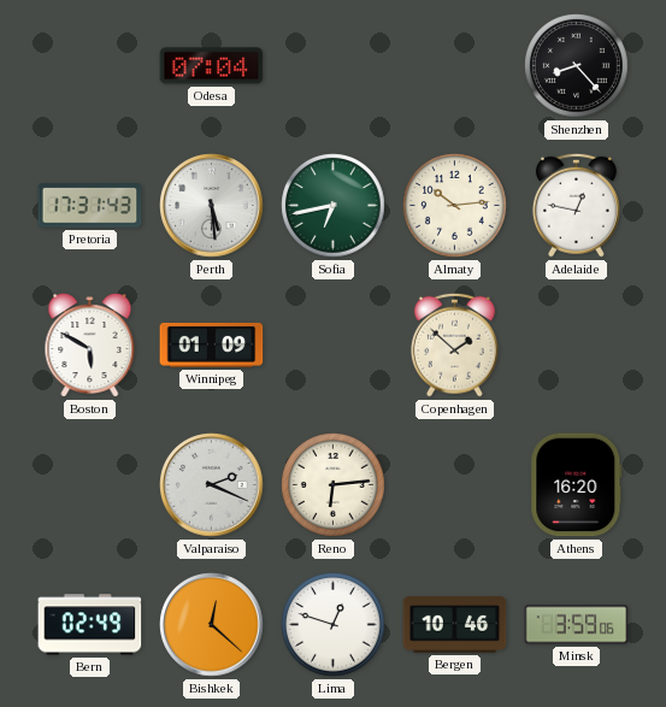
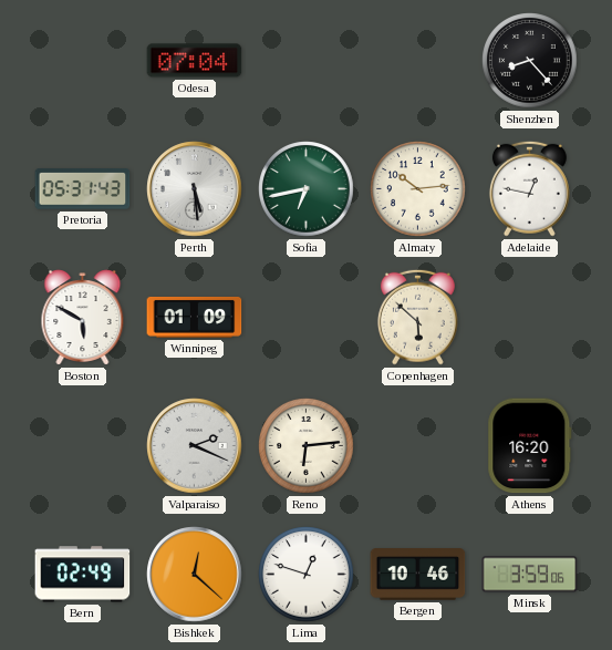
Pretoria: 17:31 -> 05:31 (83, 189)
Copenhagen: 1:52 -> 5:52 (417, 317)
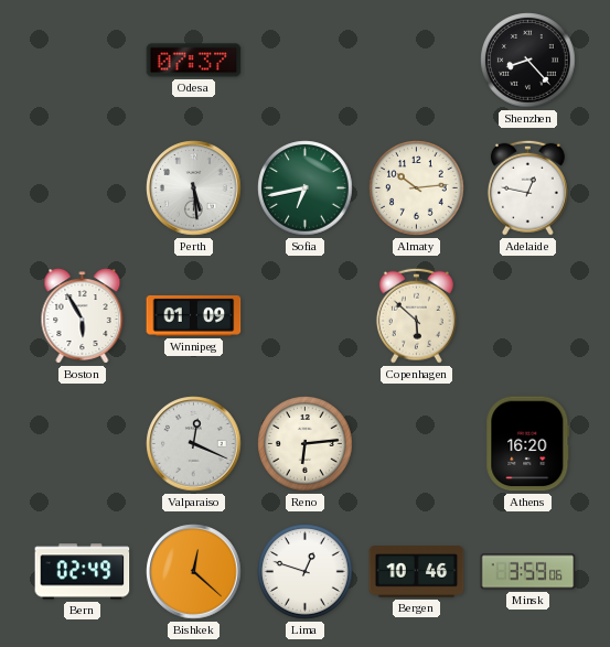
Odesa: 07:04 -> 07:37 (194, 61)
Pretoria: 05:31 -> none (83, 189)
Boston: 5:50 -> 5:55 (83, 316)
Valparaiso: 2:19 -> 12:19 (194, 444)
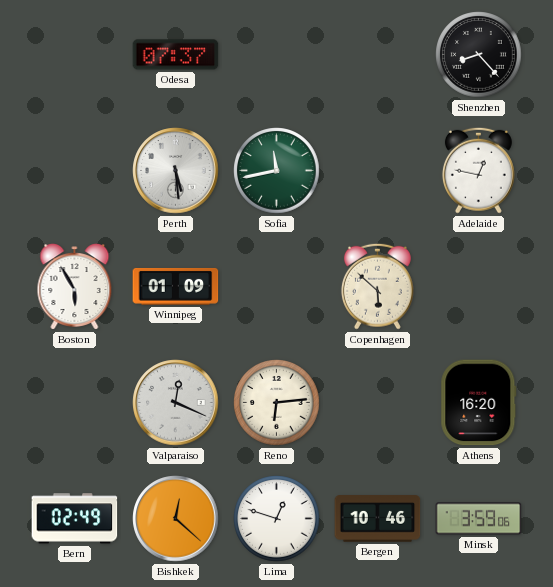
Sofia: 6:43 -> 11:43 (277, 171)
Almaty: 10:14 -> none (417, 188)
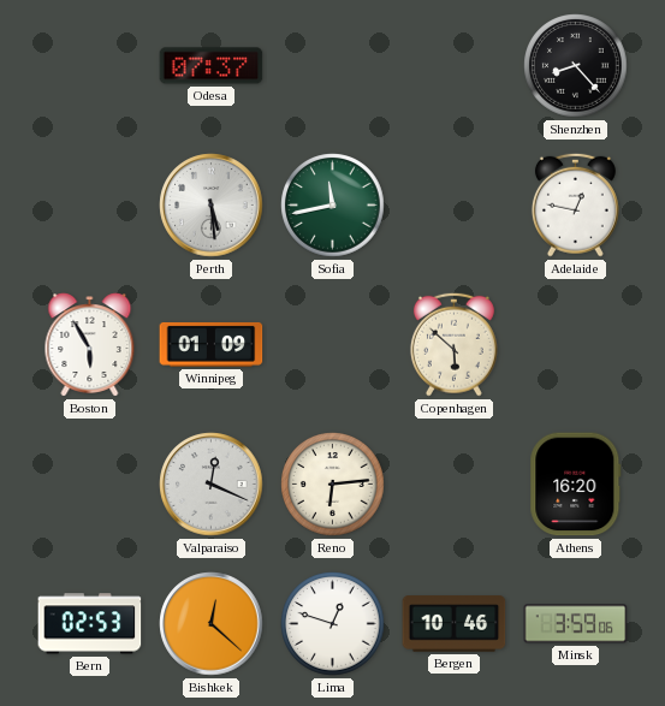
Bern: 02:49 -> 02:53 (90, 624)
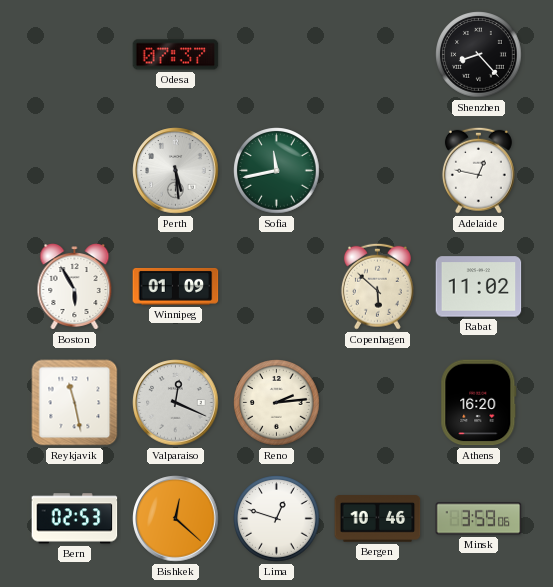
Rabat: none -> 11:02 (479, 287)
Reykjavik: none -> 11:28 (75, 403)
Reno: 6:14 -> 2:14 (277, 403)
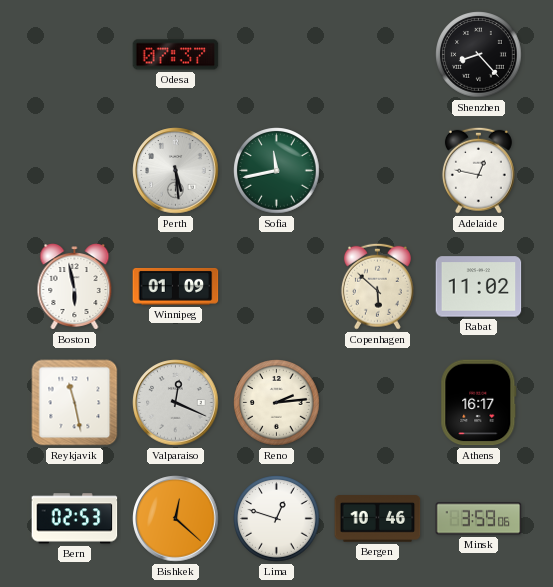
Boston: 5:55 -> 5:58 (75, 287)
Athens: 16:20 -> 16:17 (479, 403)
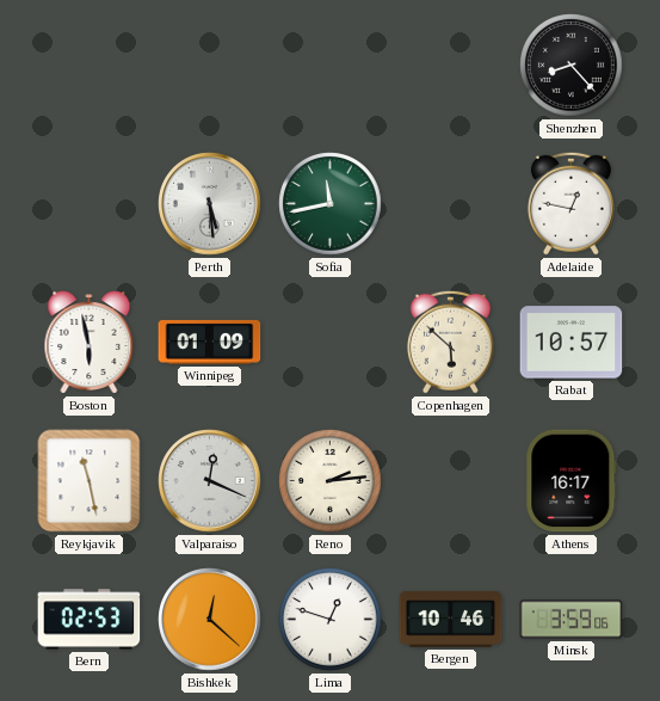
Odesa: 07:37 -> none (176, 55)
Rabat: 11:02 -> 10:57 (572, 343)
